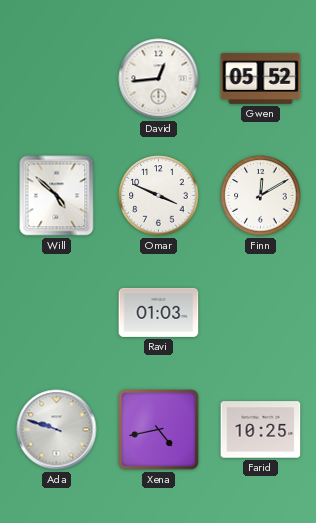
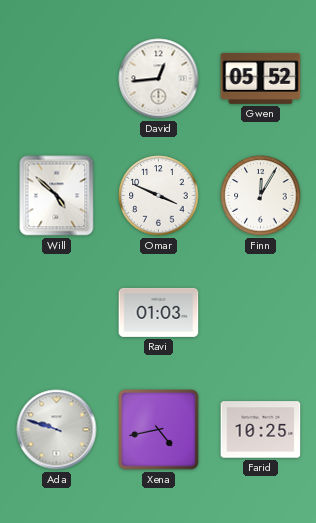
Finn: 12:10 -> 12:05 (261, 196)
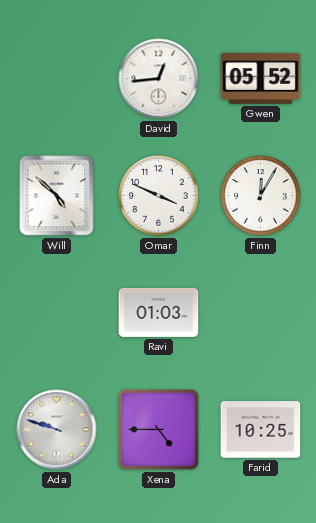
Xena: 4:43 -> 4:45 (159, 430)
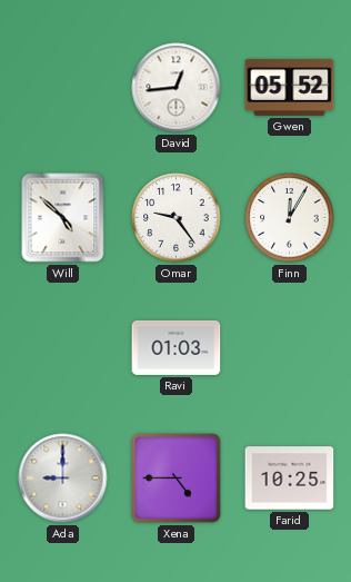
Omar: 3:49 -> 9:24 (177, 218)
Ada: 9:48 -> 9:00 (63, 479)
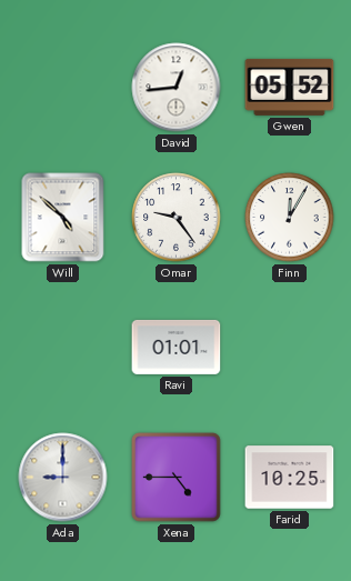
Ravi: 01:03 -> 01:01 (177, 347)
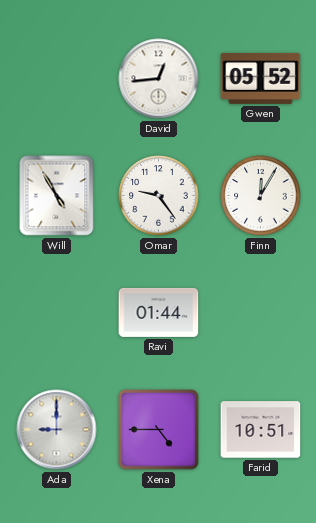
Will: 4:52 -> 4:55 (57, 196)
Ravi: 01:01 -> 01:44 (159, 312)
Farid: 10:25 -> 10:51 (261, 430)
